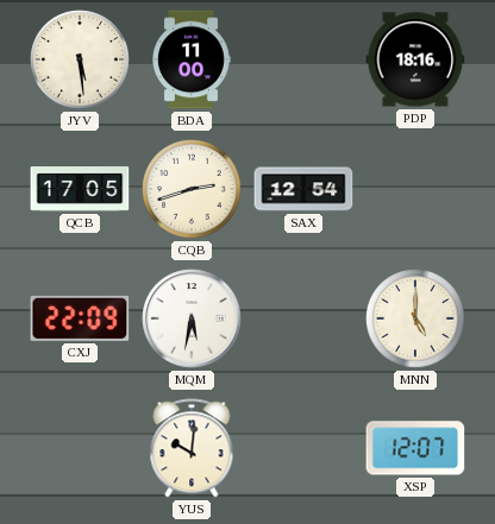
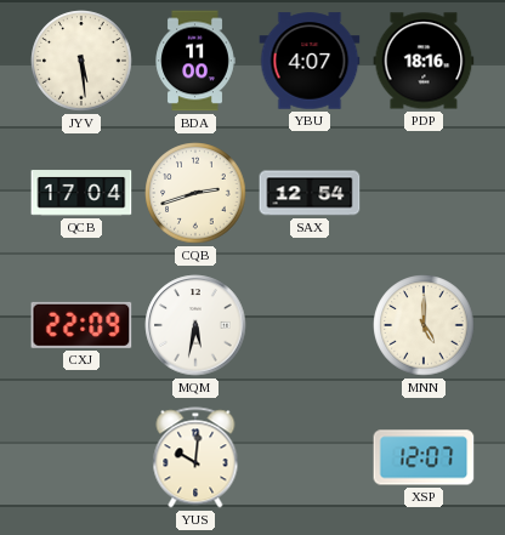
YBU: none -> 4:07 (310, 61)
QCB: 17:05 -> 17:04 (81, 193)
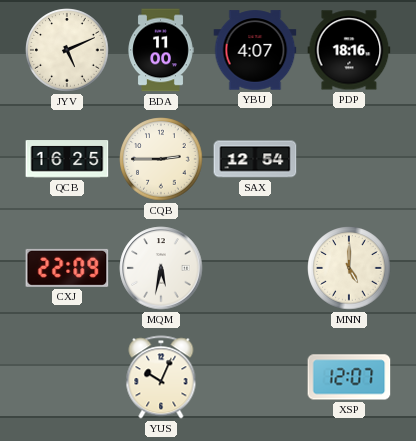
JYV: 5:29 -> 5:11 (67, 50)
QCB: 17:04 -> 16:25 (67, 159)
CQB: 2:42 -> 2:45 (161, 159)
YUS: 10:01 -> 10:04 (161, 377)
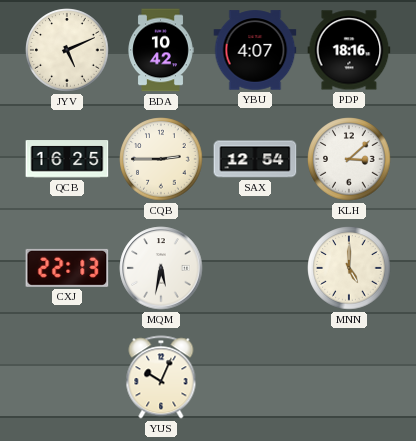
BDA: 11:00 -> 10:42 (161, 50)
KLH: none -> 3:08 (349, 159)
CXJ: 22:09 -> 22:13 (67, 268)
XSP: 12:07 -> none (349, 377)
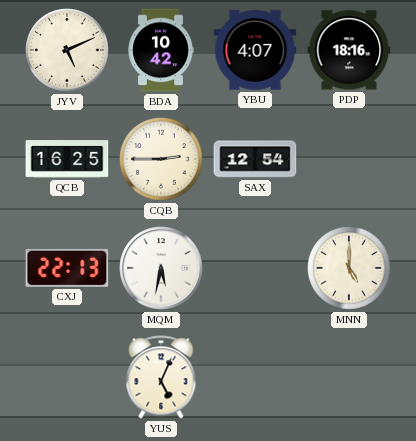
KLH: 3:08 -> none (349, 159)
YUS: 10:04 -> 5:04 (161, 377)
